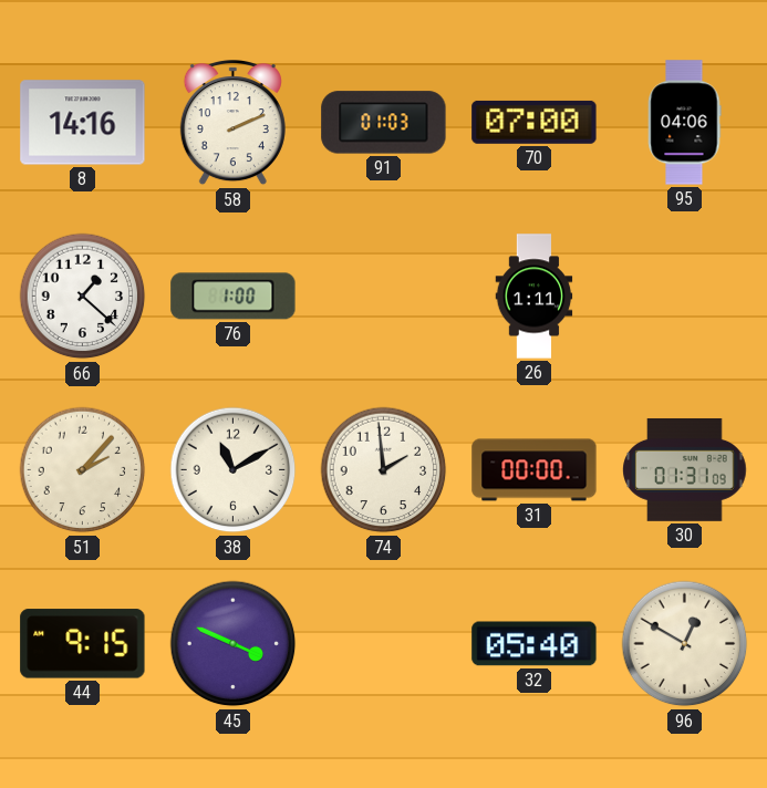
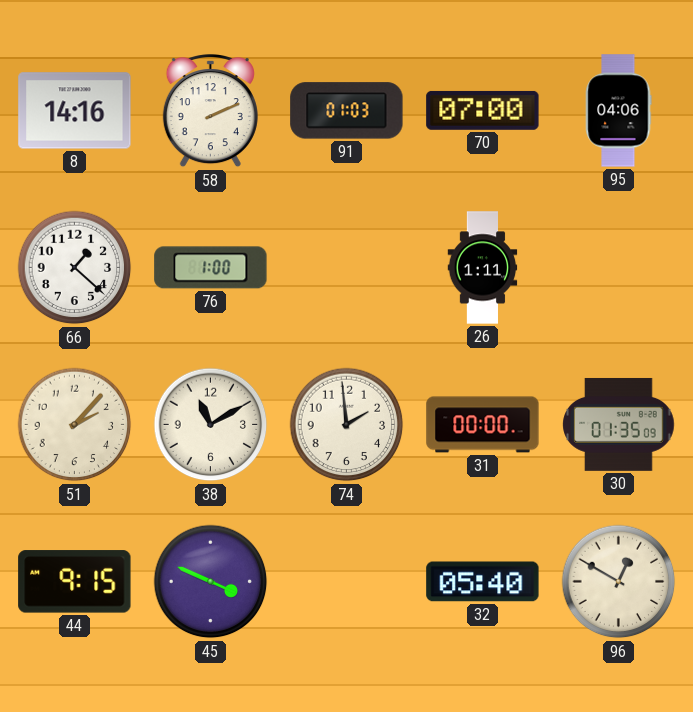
30: 01:31 -> 01:35 (619, 424)
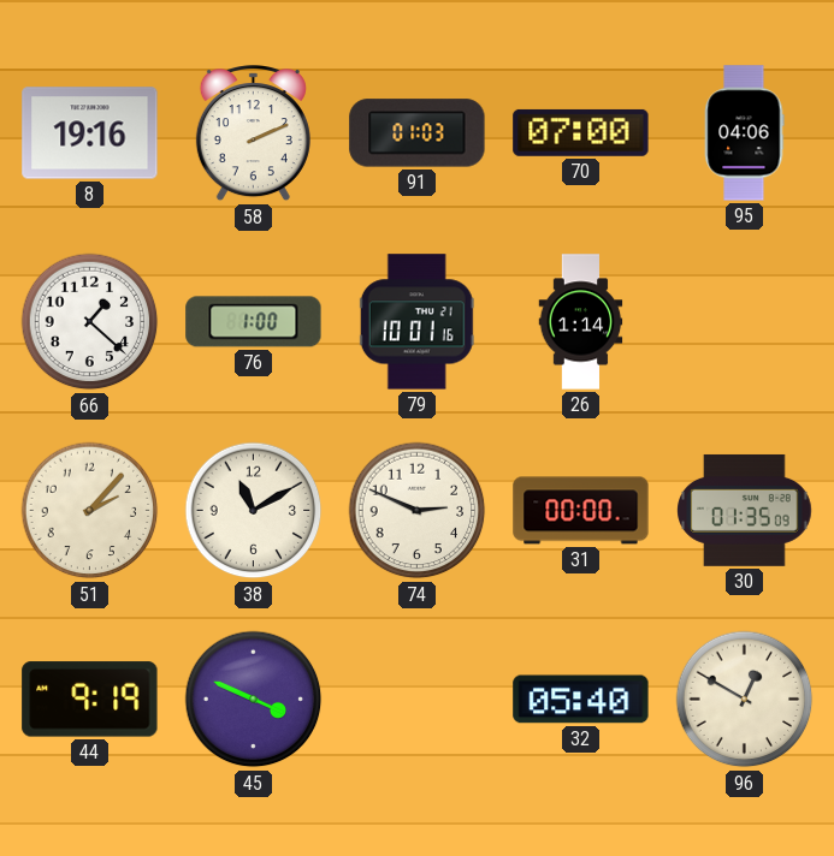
8: 14:16 -> 19:16 (90, 133)
79: none -> 10:01 (416, 322)
26: 1:11 -> 1:14 (581, 322)
74: 1:59 -> 2:49 (418, 511)
44: 9:15 -> 9:19 (90, 700)
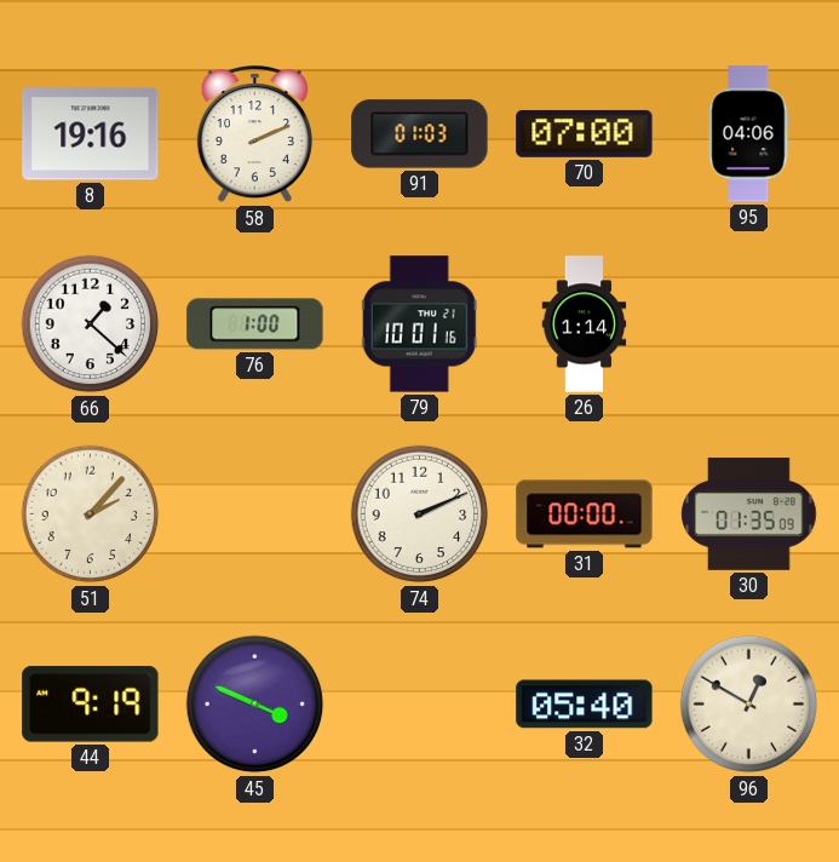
38: 11:10 -> none (254, 511)
74: 2:49 -> 2:11 (420, 515)
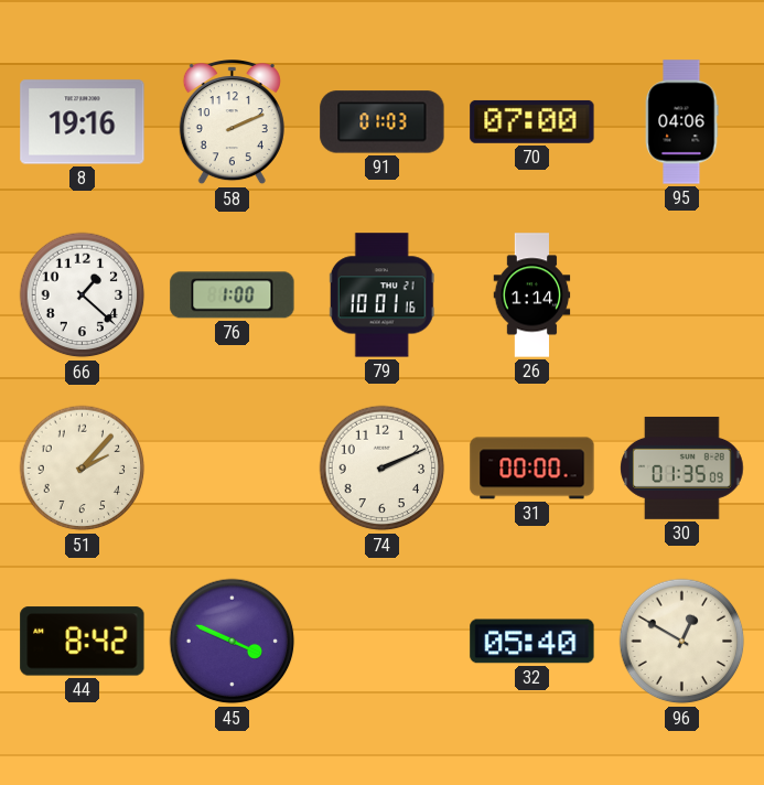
44: 9:19 -> 8:42 (83, 642)
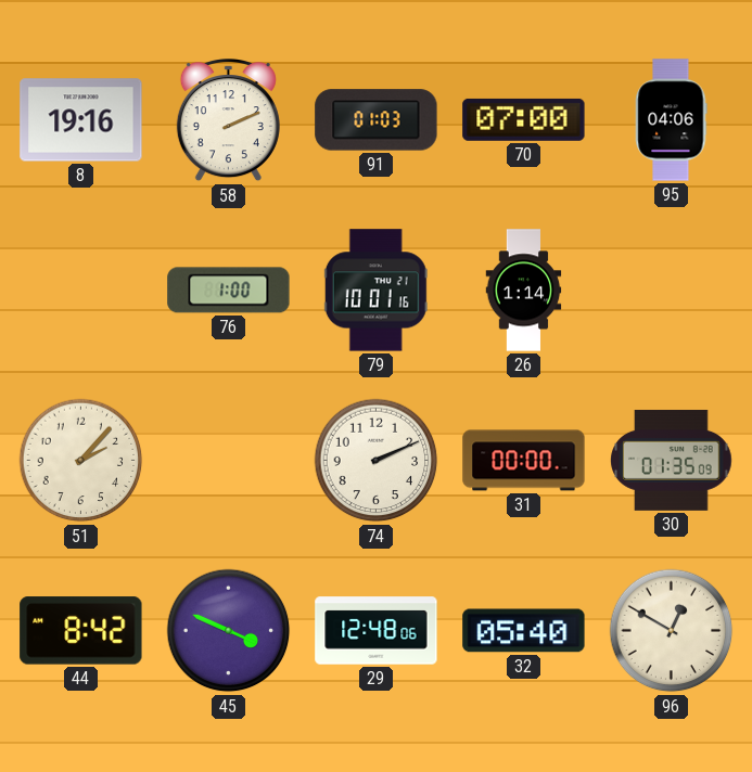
66: 1:22 -> none (83, 295)
29: none -> 12:48 (377, 631)
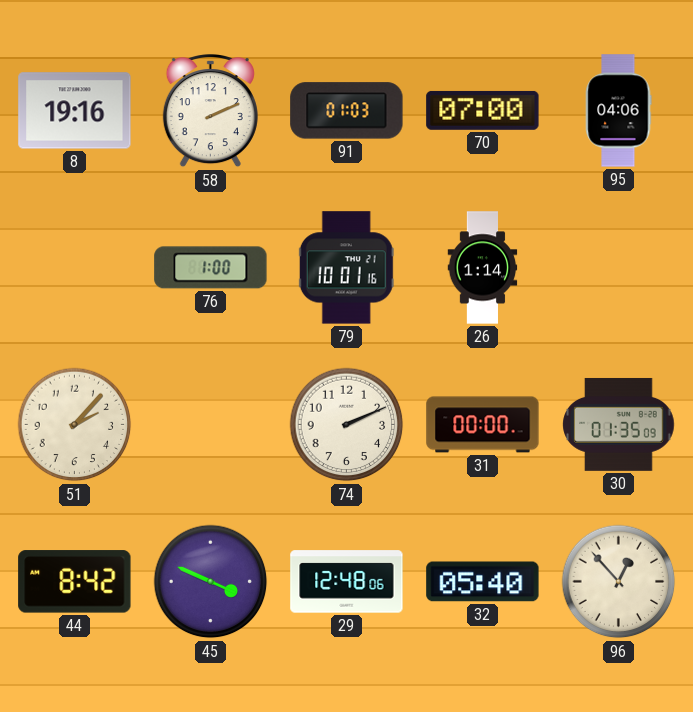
96: 12:50 -> 12:53 (619, 582)
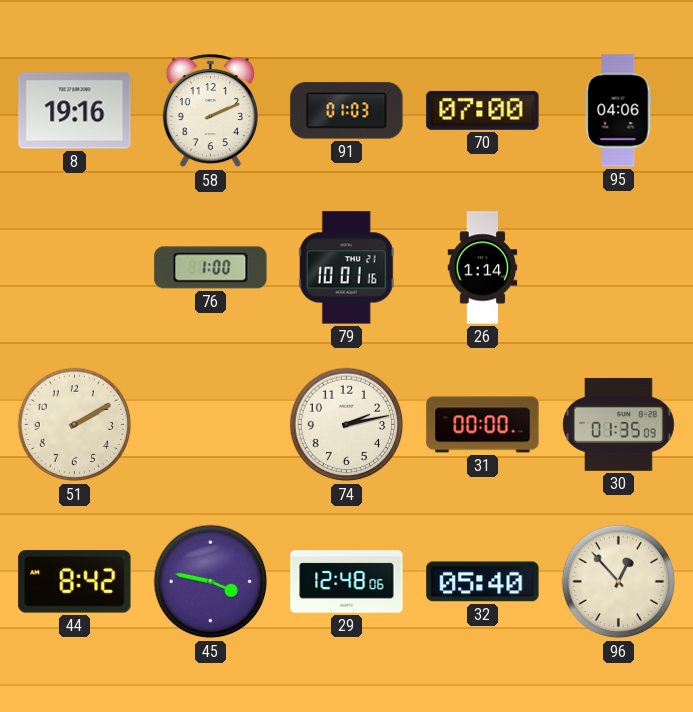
51: 2:07 -> 2:10 (75, 425)
74: 2:11 -> 2:13 (347, 425)
45: 3:49 -> 3:47 (211, 582)
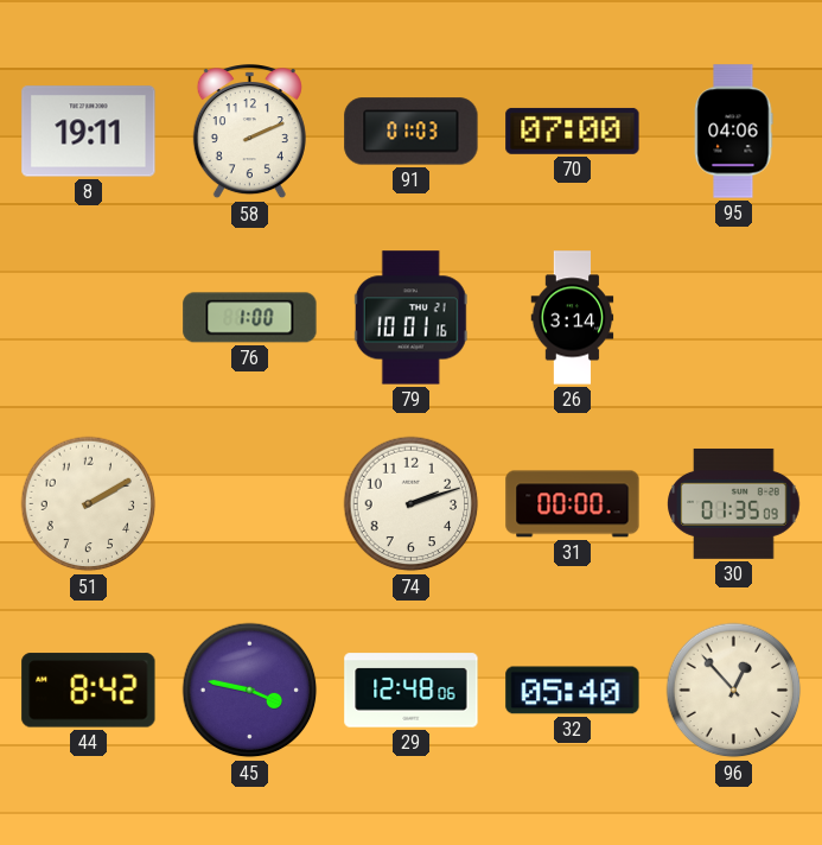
8: 19:16 -> 19:11 (89, 132)
26: 1:14 -> 3:14 (573, 318)
74: 2:13 -> 2:12 (412, 504)
